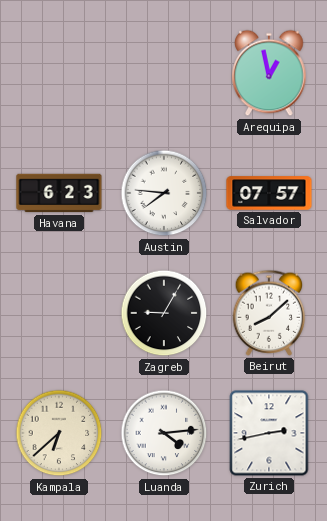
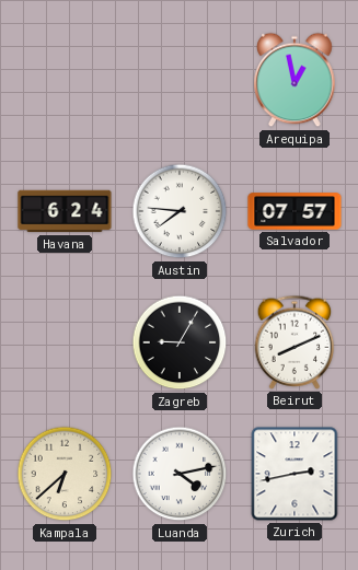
Havana: 6:23 -> 6:24 (65, 211)
Beirut: 8:08 -> 8:11 (295, 342)
Luanda: 4:14 -> 4:13 (180, 474)
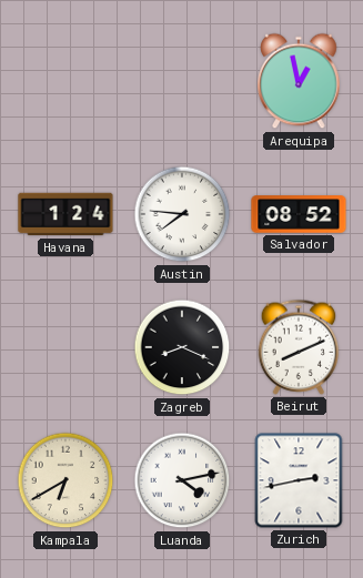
Havana: 6:24 -> 1:24 (65, 214)
Salvador: 07:57 -> 08:52 (299, 214)
Zagreb: 9:05 -> 8:19 (182, 347)
Kampala: 6:38 -> 6:40 (65, 480)
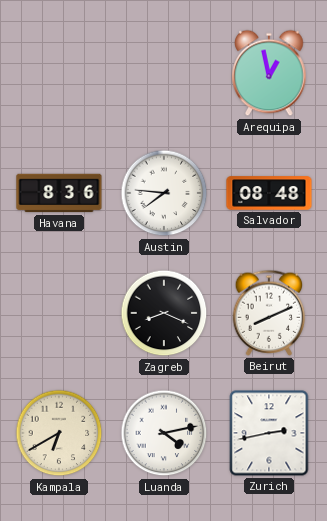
Havana: 1:24 -> 8:36 (59, 193)
Salvador: 08:52 -> 08:48 (269, 193)
